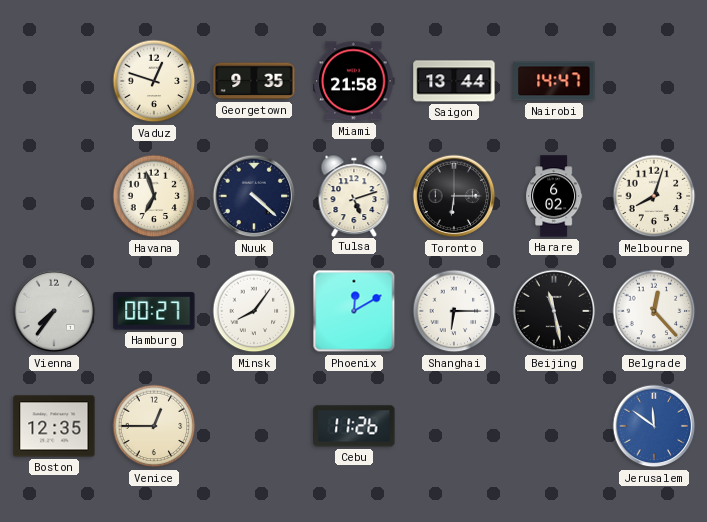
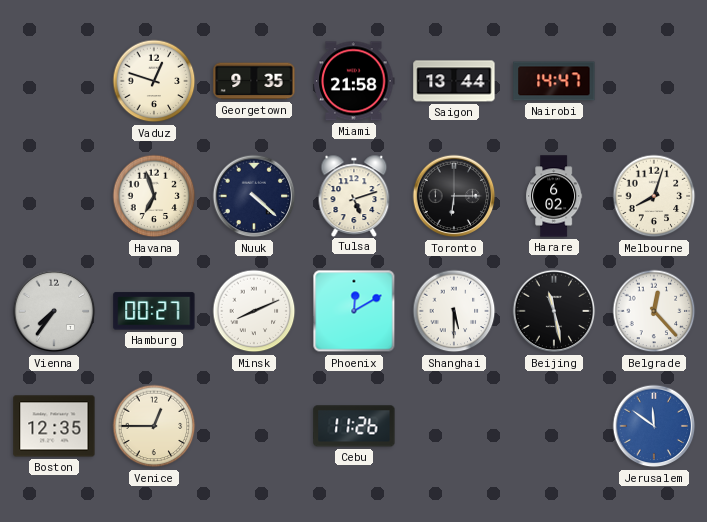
Minsk: 8:06 -> 8:11 (254, 311)
Shanghai: 6:15 -> 5:30 (454, 311)
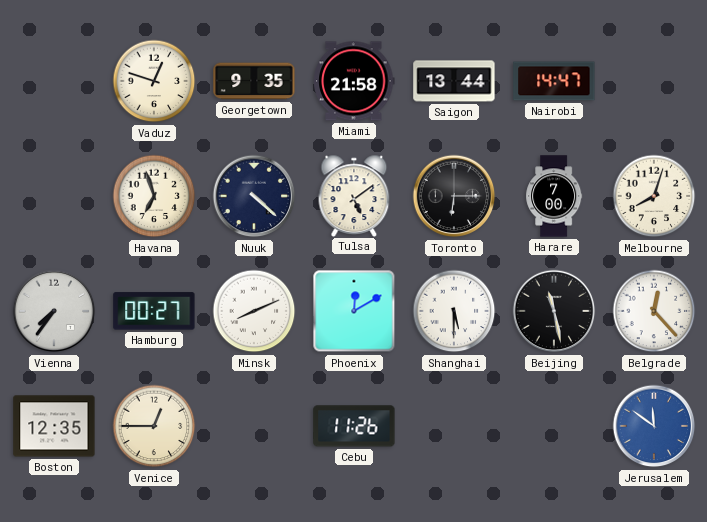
Tulsa: 5:12 -> 5:09 (354, 195)
Harare: 6:02 -> 7:00 (554, 196)
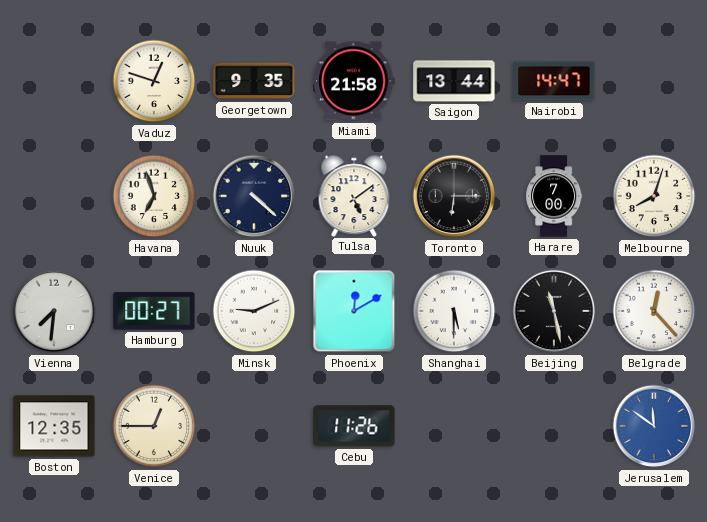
Vienna: 7:36 -> 7:31 (54, 311)
Minsk: 8:11 -> 9:11 (254, 311)
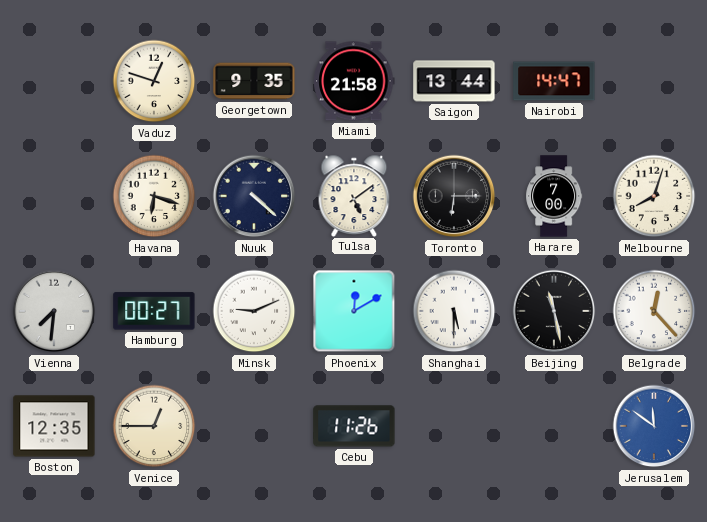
Havana: 6:57 -> 6:18 (154, 196)
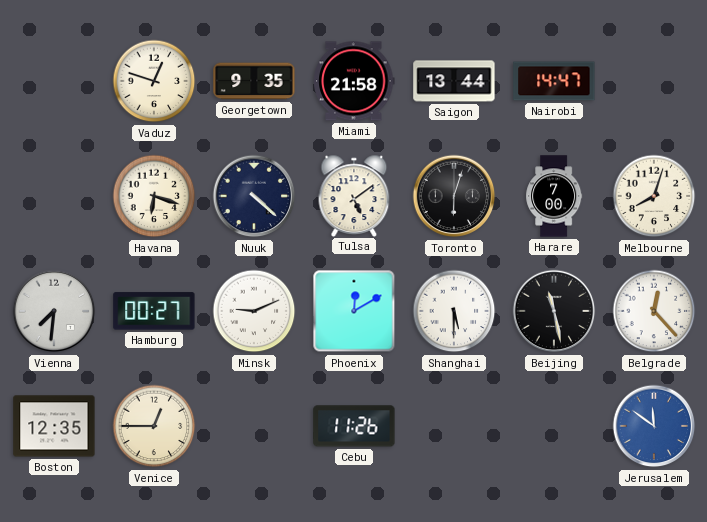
Toronto: 6:15 -> 6:03 (454, 196)
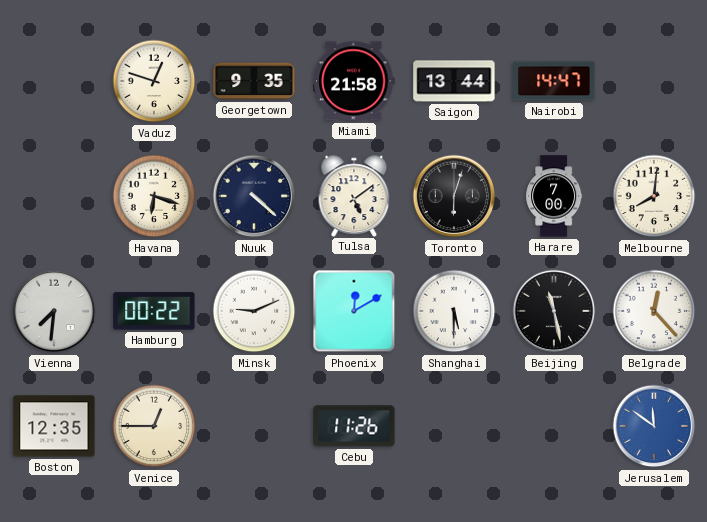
Melbourne: 8:03 -> 8:01 (654, 196)
Hamburg: 00:27 -> 00:22 (154, 311)
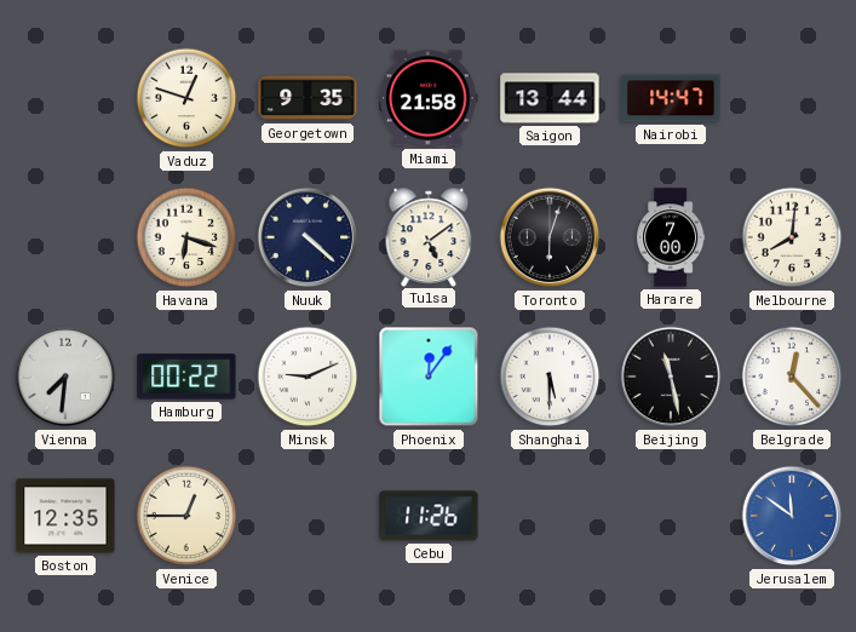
Phoenix: 12:10 -> 12:06 (429, 377)
